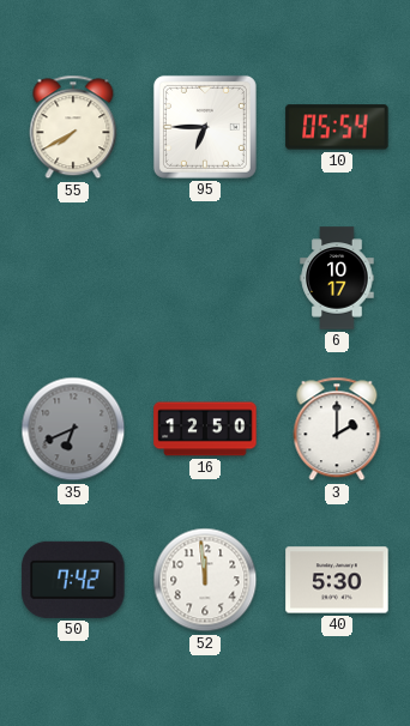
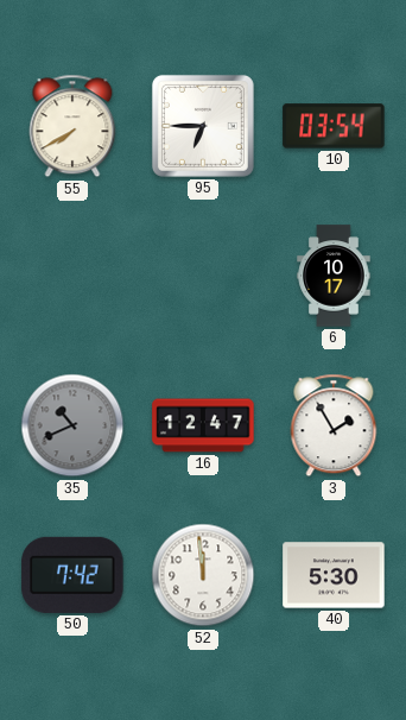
10: 05:54 -> 03:54 (334, 126)
35: 6:41 -> 10:41 (72, 425)
16: 12:50 -> 12:47 (203, 425)
3: 2:00 -> 1:55 (334, 425)
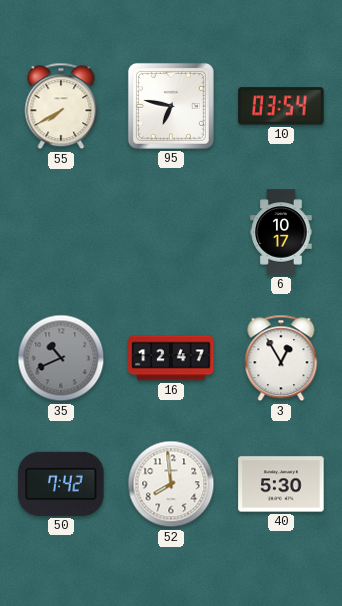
95: 6:45 -> 6:47 (171, 106)
3: 1:55 -> 12:55 (281, 358)
52: 11:59 -> 7:59 (171, 484)
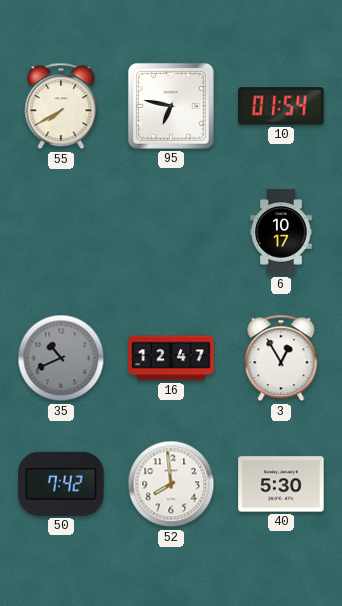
10: 03:54 -> 01:54 (281, 106)
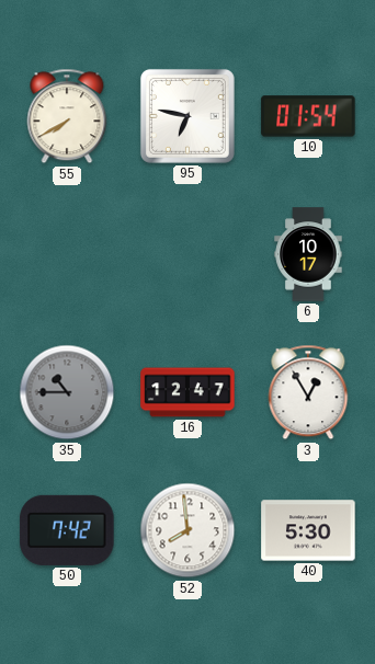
35: 10:41 -> 10:45 (67, 392)
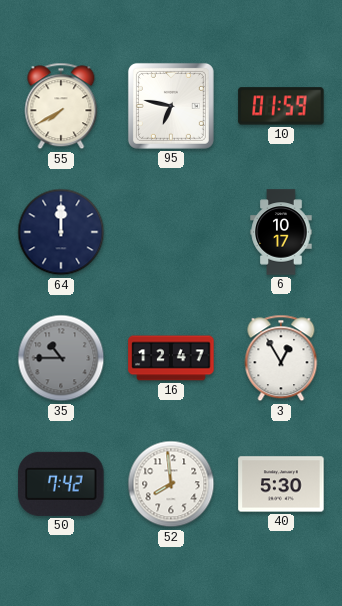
10: 01:54 -> 01:59 (281, 106)
64: none -> 12:00 (61, 232)
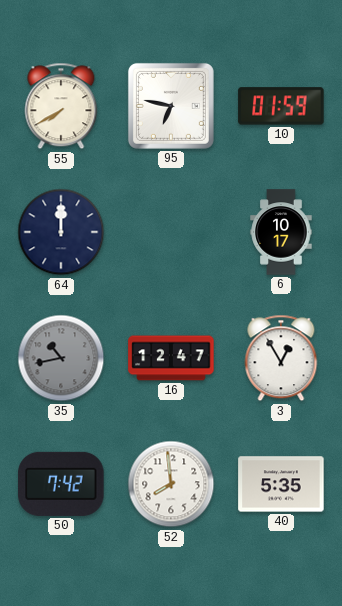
35: 10:45 -> 10:43 (61, 358)
40: 5:30 -> 5:35 (281, 484)
